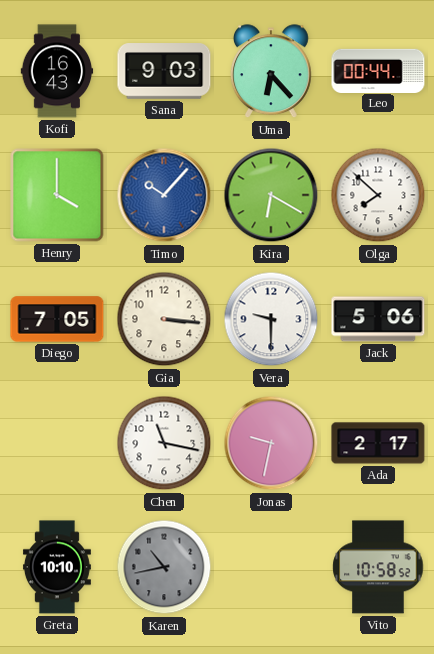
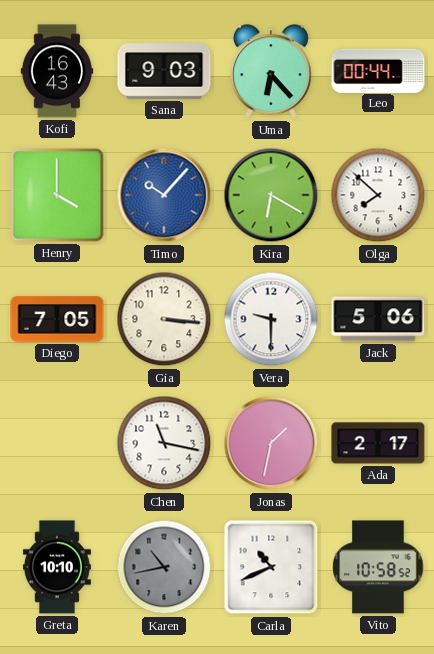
Jonas: 9:32 -> 1:32 (271, 443)
Carla: none -> 10:41 (271, 567)
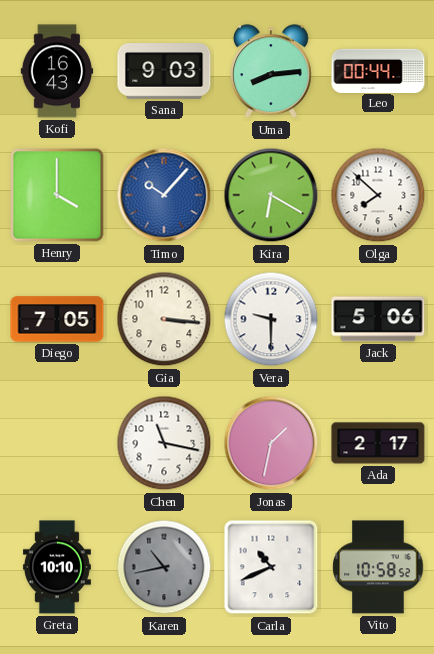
Uma: 6:23 -> 8:14 (272, 72)
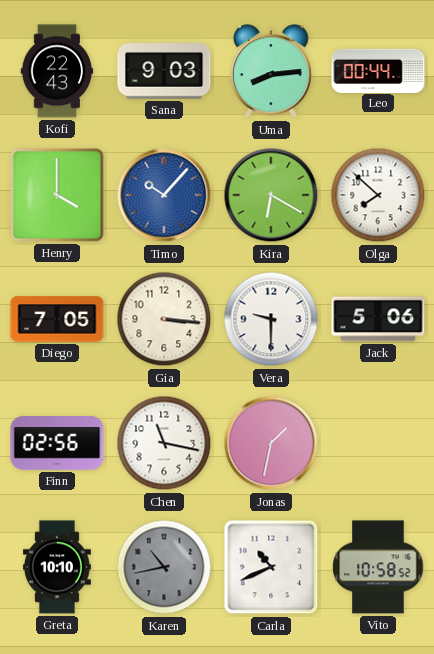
Kofi: 16:43 -> 22:43 (57, 71)
Finn: none -> 02:56 (57, 443)
Ada: 2:17 -> none (378, 443)
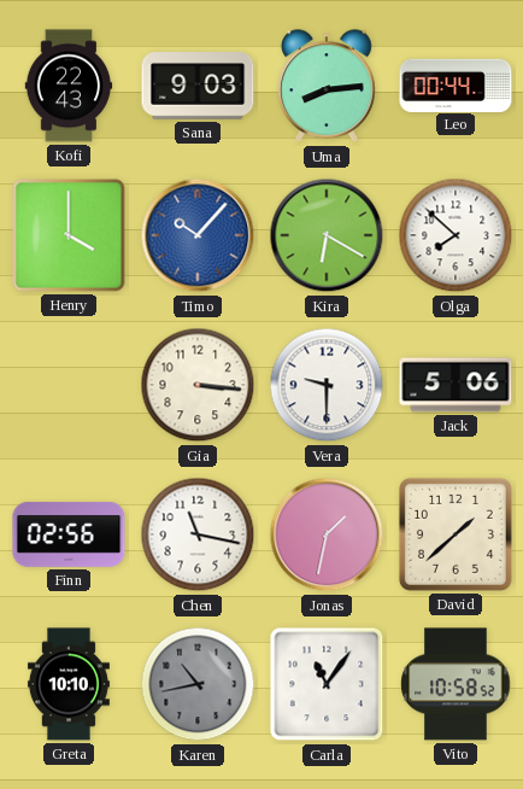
Diego: 7:05 -> none (57, 319)
David: none -> 1:38 (456, 534)
Carla: 10:41 -> 11:06 (327, 684)
